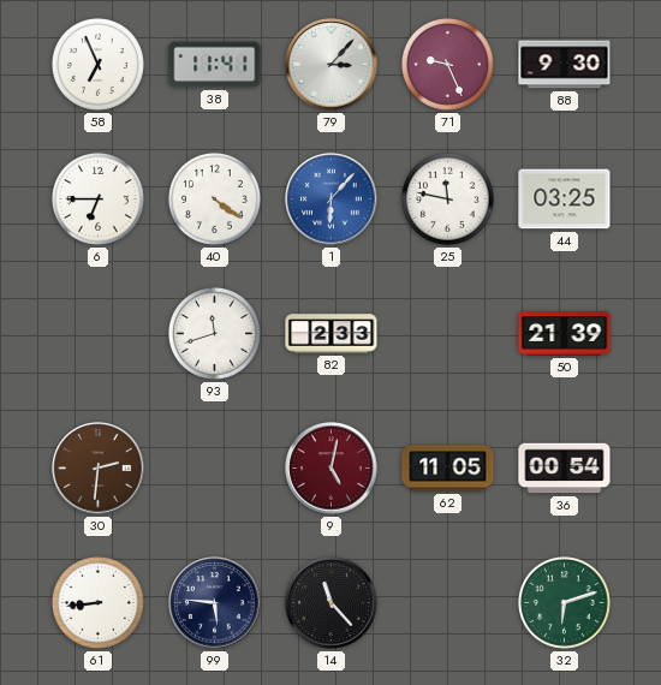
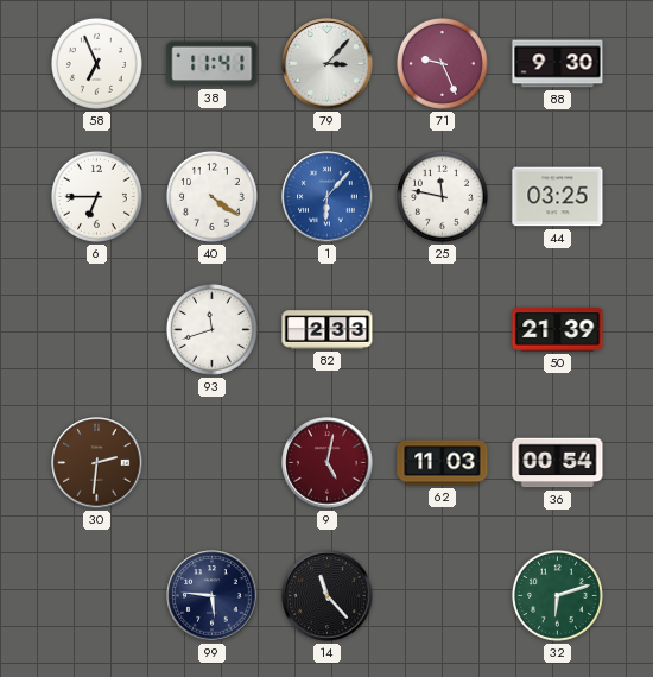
62: 11:05 -> 11:03 (443, 463)
61: 8:44 -> none (97, 602)
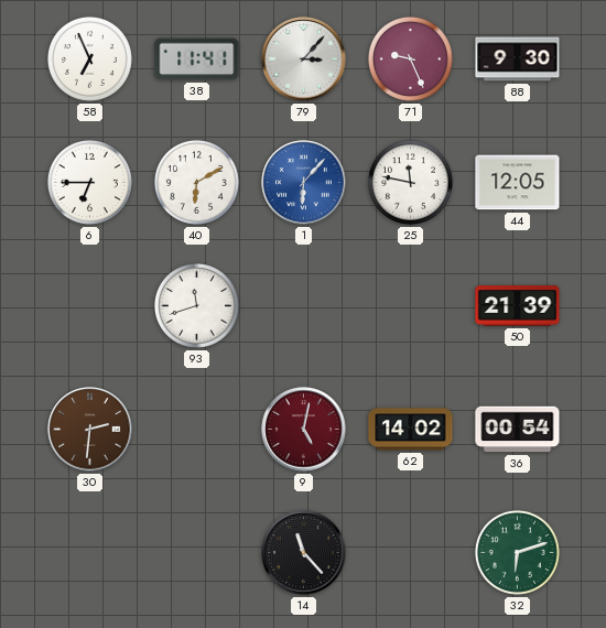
40: 4:21 -> 6:10 (196, 182)
44: 03:25 -> 12:05 (518, 183)
82: 2:33 -> none (328, 330)
62: 11:03 -> 14:02 (411, 430)
99: 5:46 -> none (213, 596)
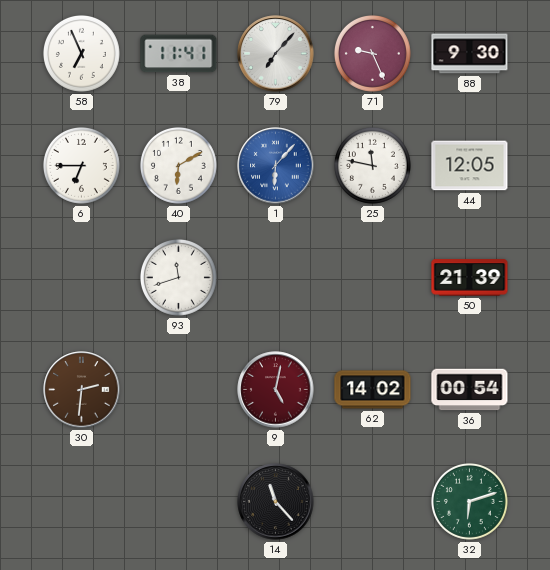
79: 3:07 -> 7:07 (276, 54)
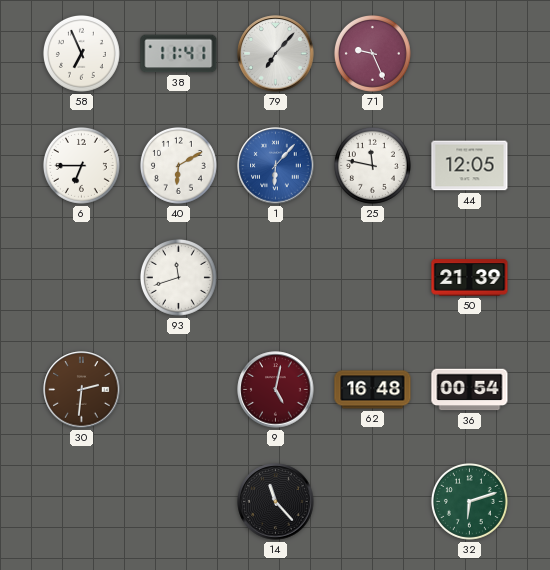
88: 9:30 -> none (470, 54)
62: 14:02 -> 16:48 (373, 390)
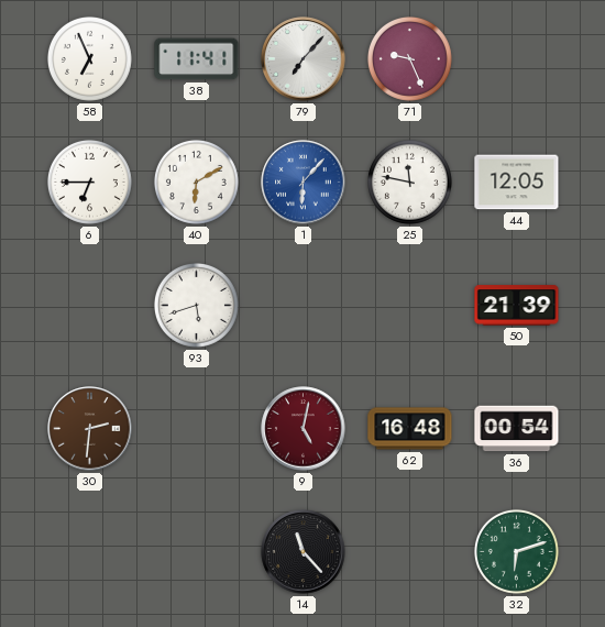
93: 11:42 -> 5:42 (196, 305)
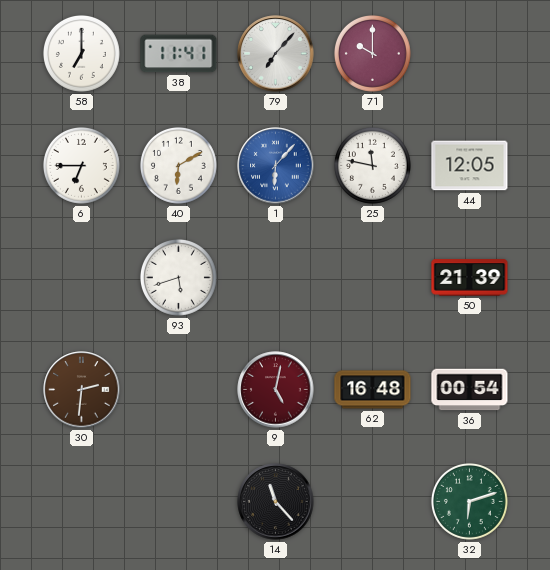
58: 6:56 -> 7:00 (81, 53)
71: 9:26 -> 10:00 (372, 53)
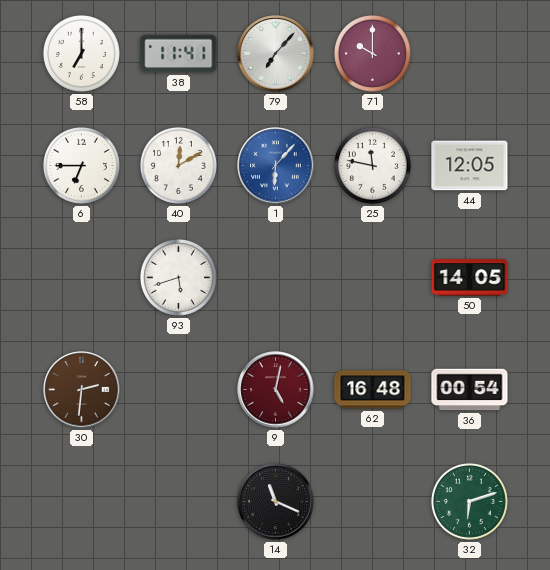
40: 6:10 -> 12:10 (178, 165)
50: 21:39 -> 14:05 (470, 278)
14: 11:23 -> 11:19 (276, 502)
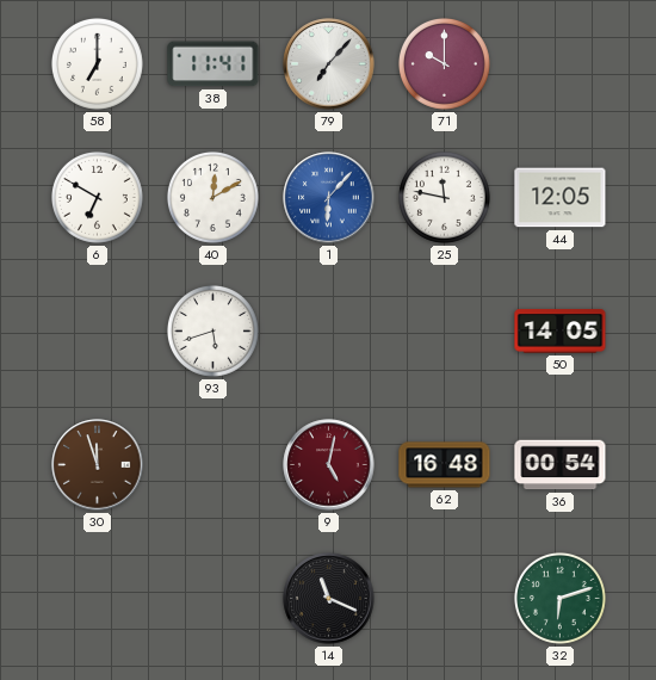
6: 6:45 -> 6:50 (97, 197)
30: 2:31 -> 11:57 (98, 465)
